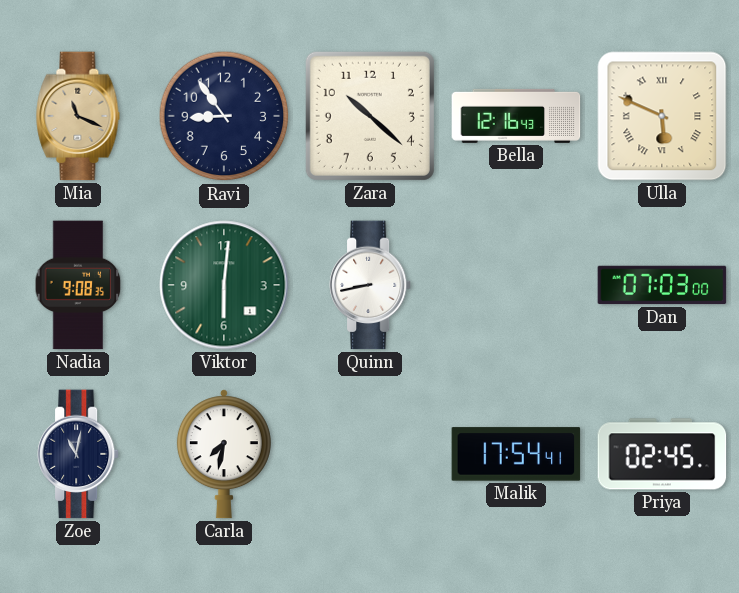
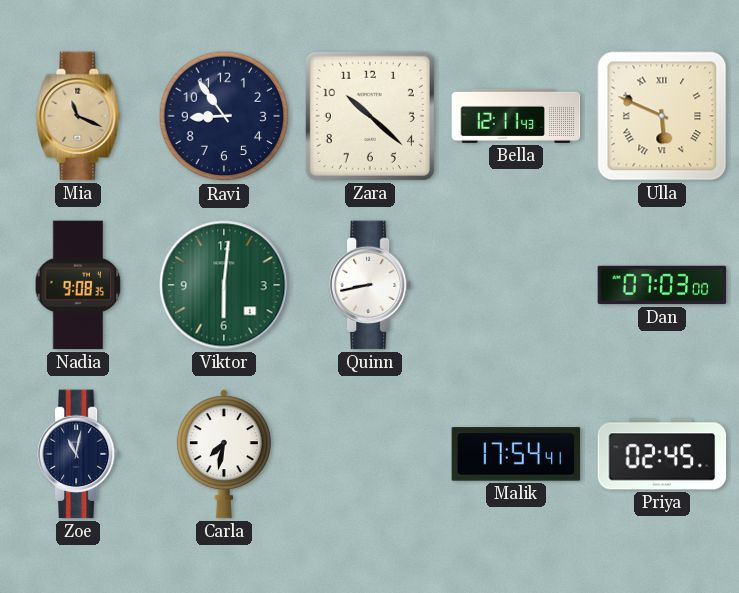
Bella: 12:16 -> 12:11 (516, 116)
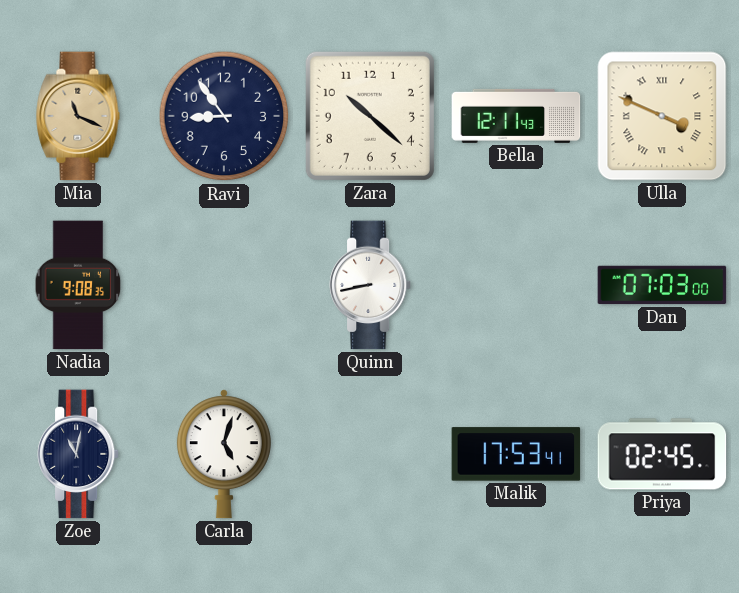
Ulla: 5:49 -> 3:49 (662, 116)
Viktor: 6:01 -> none (224, 285)
Carla: 7:32 -> 5:03 (224, 454)
Malik: 17:54 -> 17:53 (516, 454)
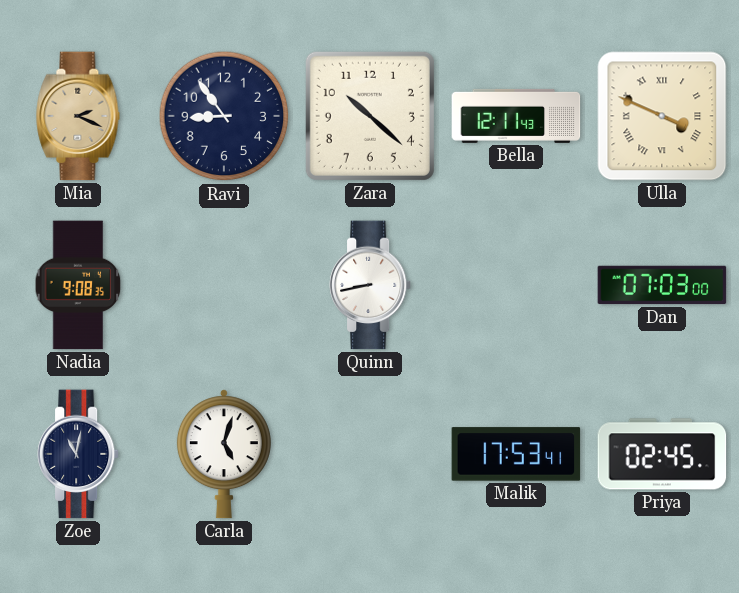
Mia: 11:19 -> 2:19 (78, 116)
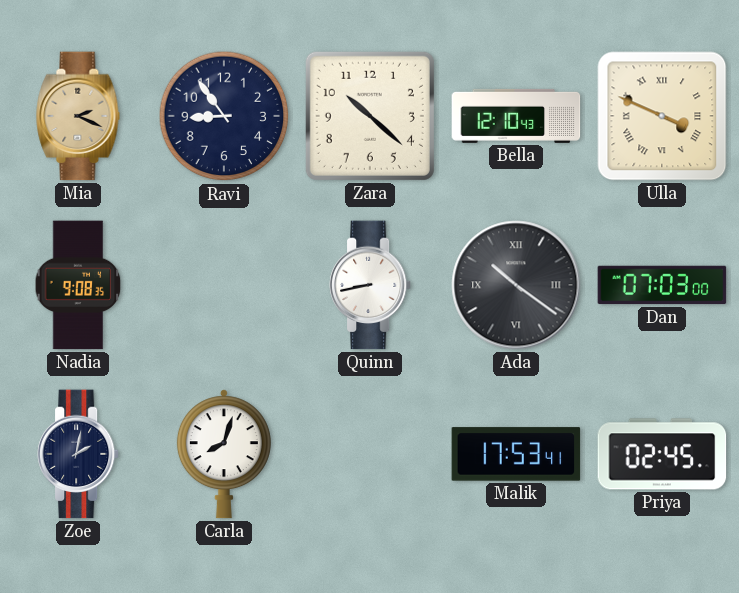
Bella: 12:11 -> 12:10 (516, 116)
Ada: none -> 10:21 (516, 285)
Zoe: 11:02 -> 2:02 (78, 454)
Carla: 5:03 -> 8:03 (224, 454)
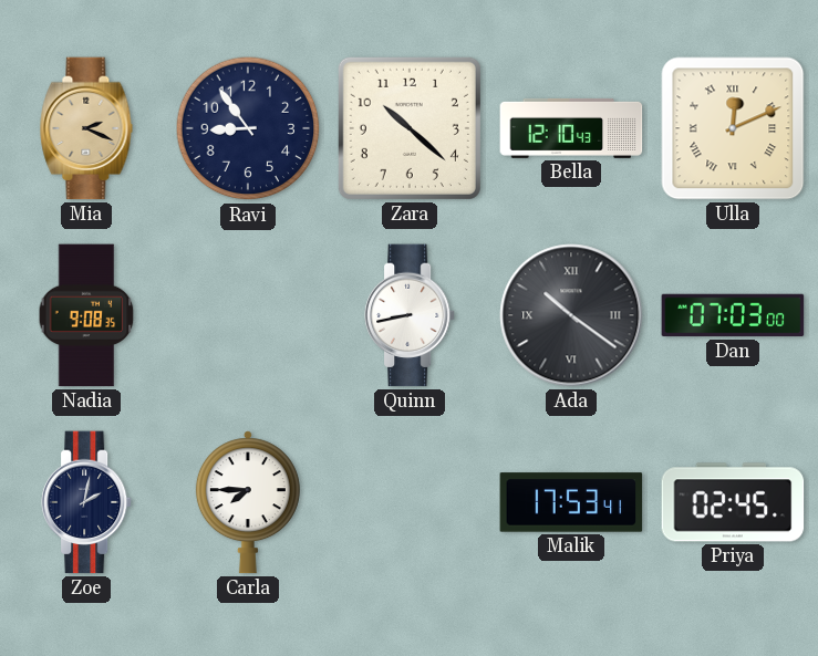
Ulla: 3:49 -> 12:11 (733, 128)
Carla: 8:03 -> 7:45 (248, 502)
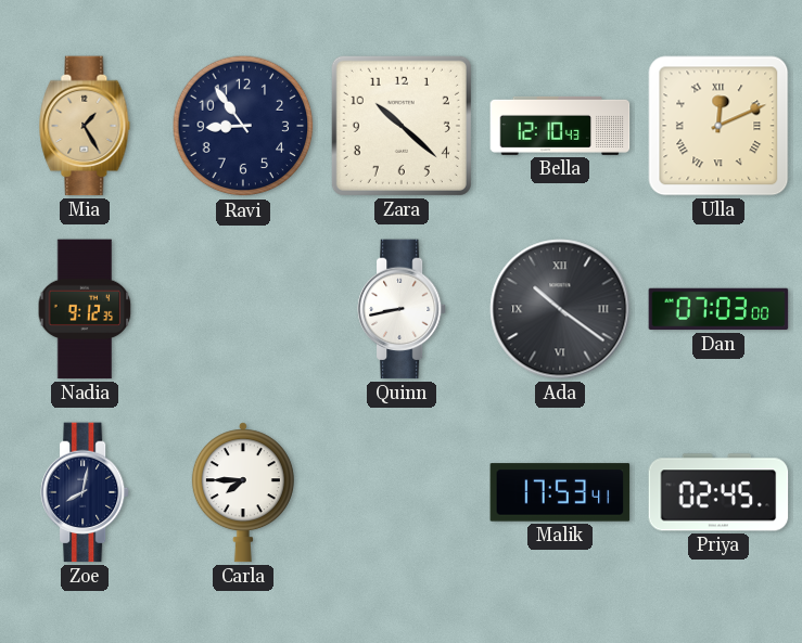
Mia: 2:19 -> 1:25 (85, 126)
Nadia: 9:08 -> 9:12 (85, 309)
Zoe: 2:02 -> 8:02 (85, 492)
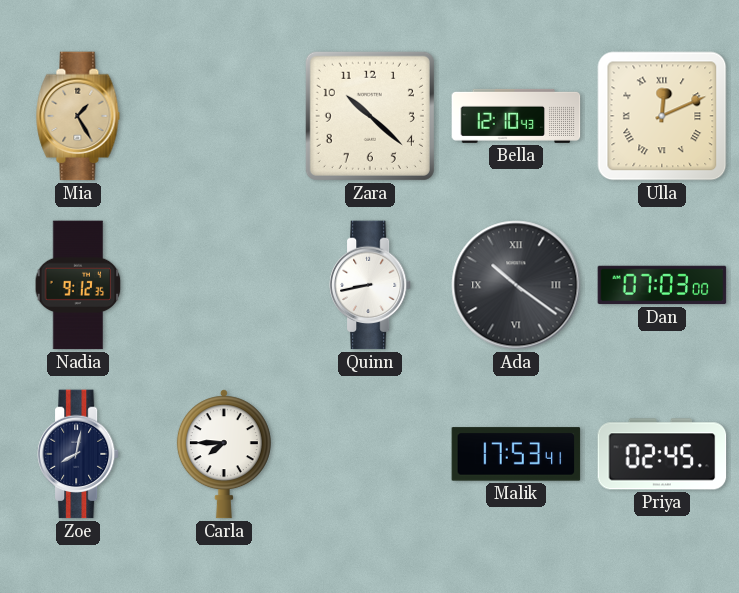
Ravi: 8:54 -> none (243, 126)
